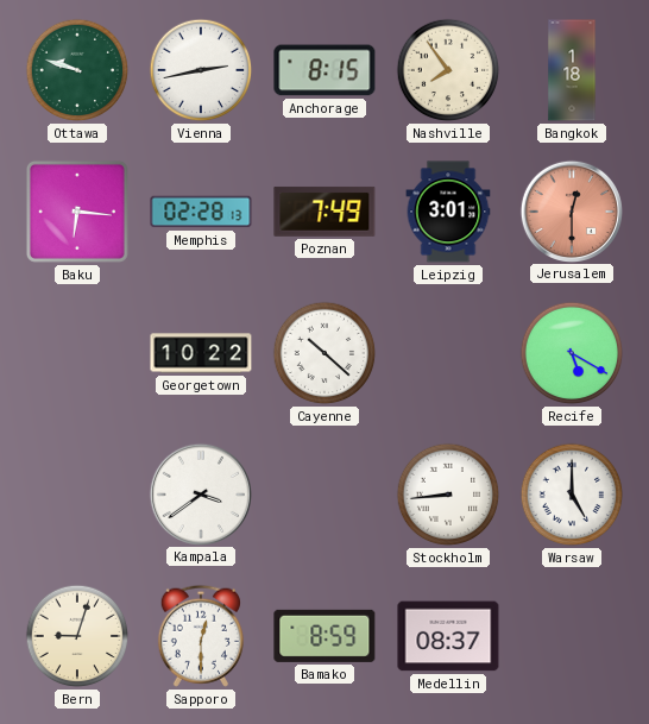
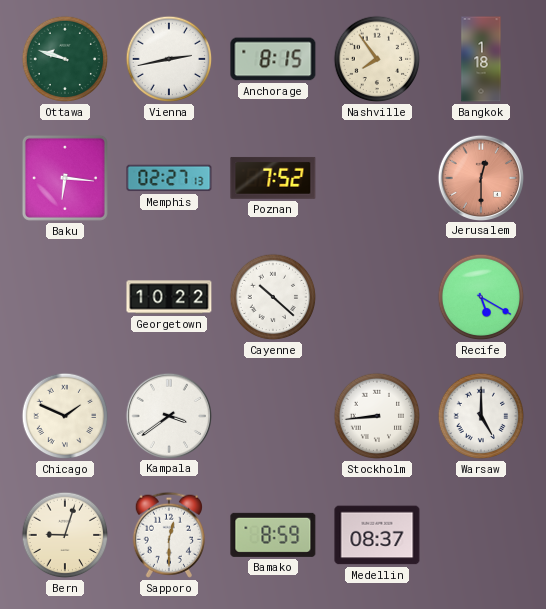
Memphis: 02:28 -> 02:27 (169, 178)
Poznan: 7:49 -> 7:52 (273, 178)
Leipzig: 3:01 -> none (448, 212)
Chicago: none -> 1:49 (65, 416)
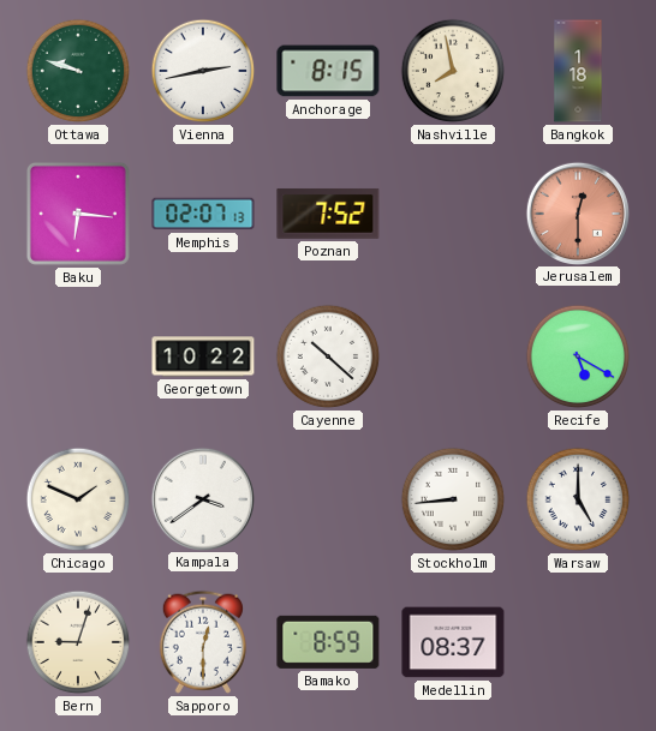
Nashville: 7:54 -> 7:58 (453, 71)
Memphis: 02:27 -> 02:07 (203, 214)
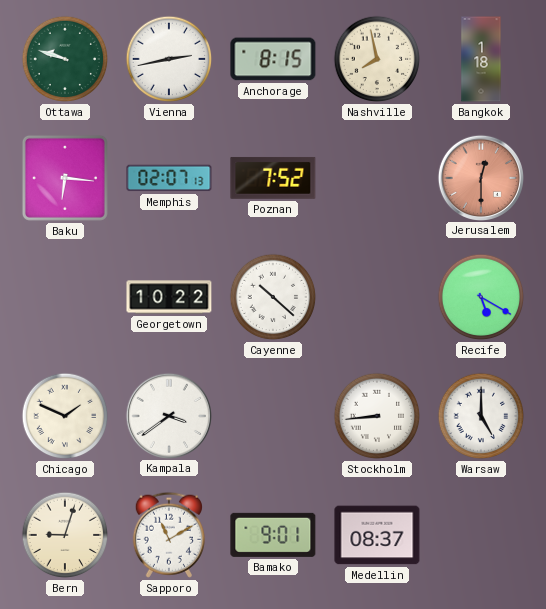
Sapporo: 12:30 -> 11:10 (169, 535)
Bamako: 8:59 -> 9:01 (273, 535)
